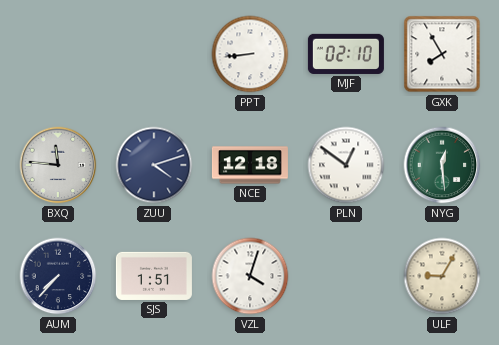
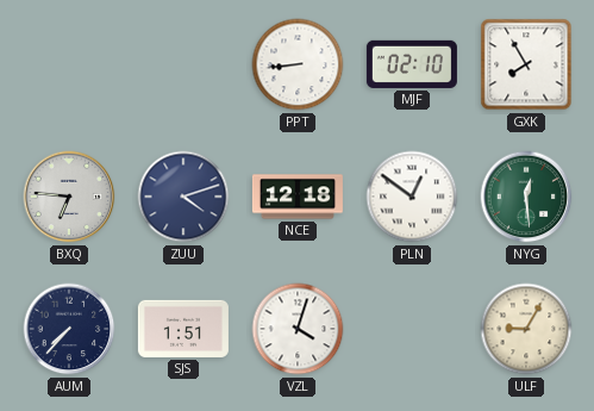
BXQ: 11:46 -> 6:46 (69, 197)
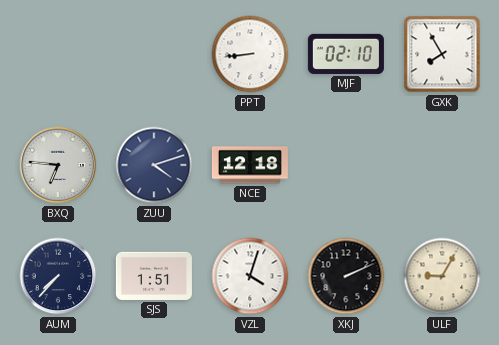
PLN: 12:51 -> none (412, 197)
NYG: 12:29 -> none (526, 197)
XKJ: none -> 2:11 (346, 276)
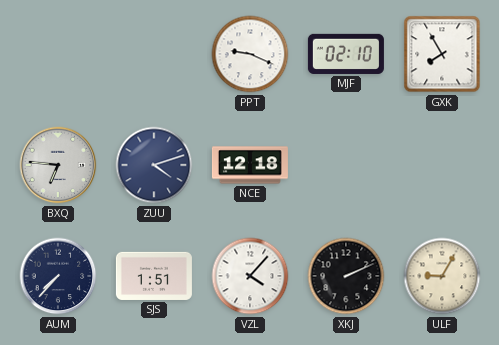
PPT: 8:44 -> 9:19 (250, 54)
VZL: 4:03 -> 4:07 (250, 276)
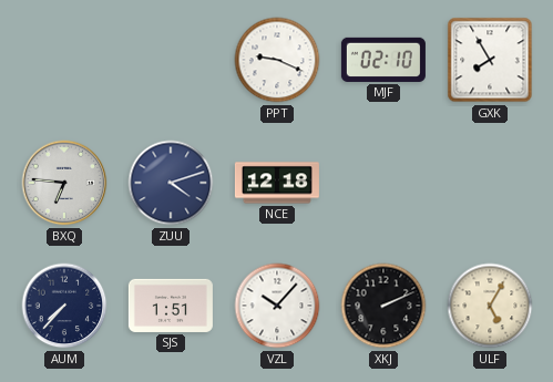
VZL: 4:07 -> 10:07 (277, 306)
ULF: 9:05 -> 5:05 (490, 306)
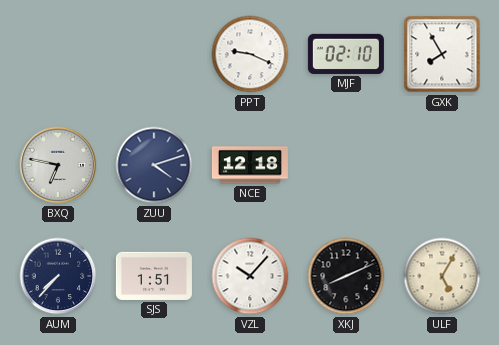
BXQ: 6:46 -> 6:47 (58, 165)
XKJ: 2:11 -> 8:11 (346, 276)
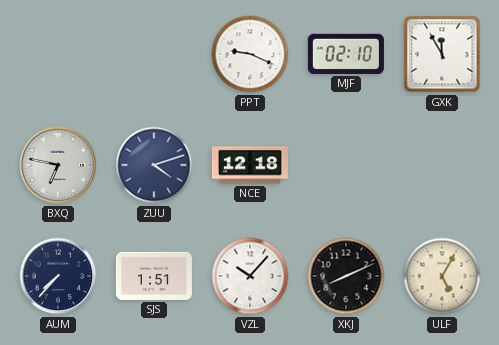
GXK: 7:55 -> 11:55 (442, 54)
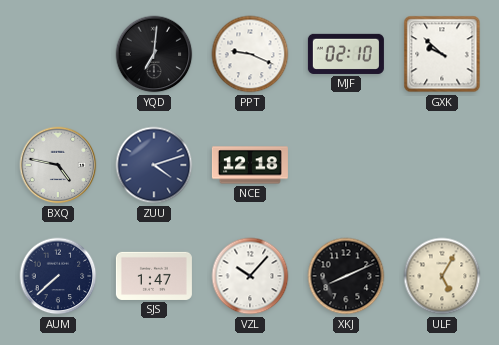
YQD: none -> 7:01 (154, 54)
GXK: 11:55 -> 9:52 (442, 54)
BXQ: 6:47 -> 4:47 (58, 165)
AUM: 7:37 -> 7:38 (58, 276)
SJS: 1:51 -> 1:47 (154, 276)
